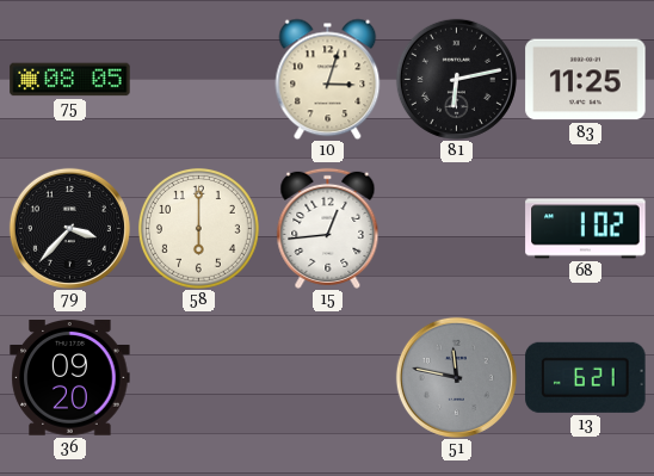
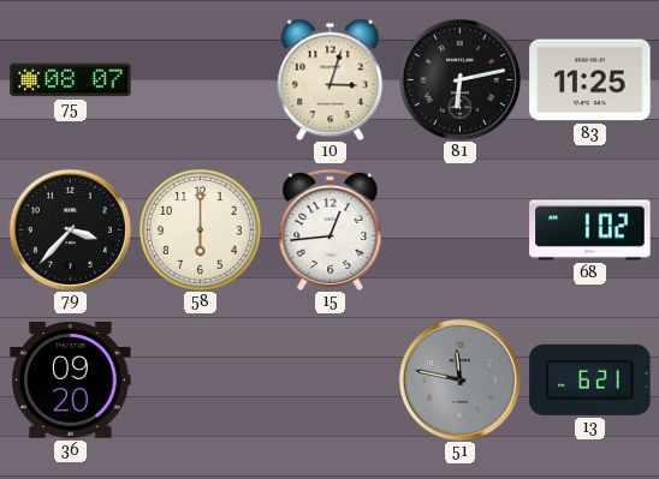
75: 08:05 -> 08:07 (71, 80)
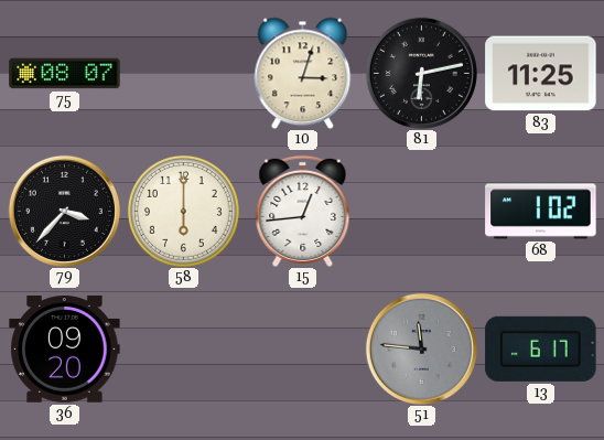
51: 11:47 -> 11:46 (421, 348)
13: 6:21 -> 6:17 (541, 348)
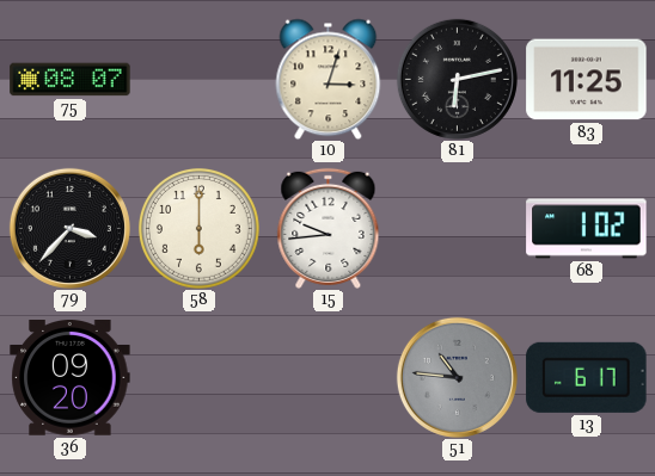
15: 12:44 -> 9:44 (329, 228)
51: 11:46 -> 10:46 (457, 377)
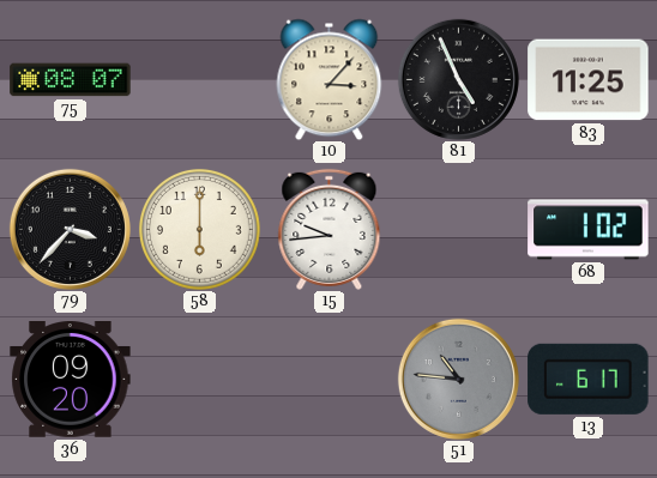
10: 3:03 -> 3:07 (330, 79)
81: 6:13 -> 4:56 (458, 79)
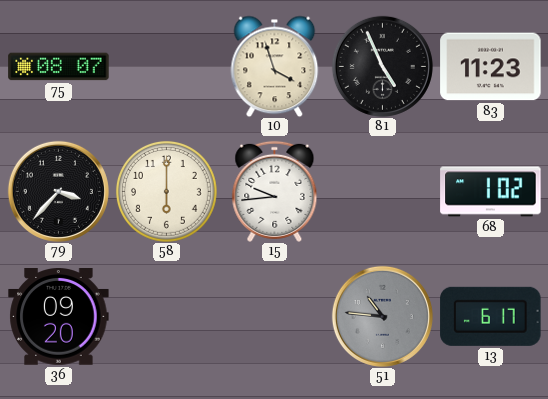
10: 3:07 -> 3:57 (275, 66)
83: 11:25 -> 11:23 (491, 67)
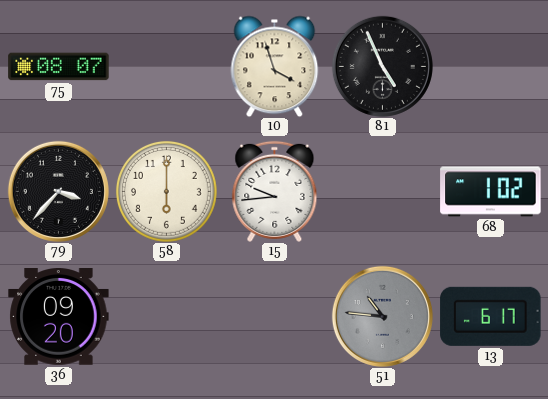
83: 11:23 -> none (491, 67)
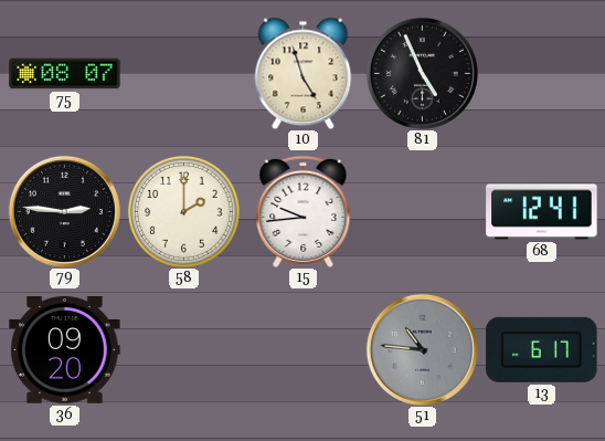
10: 3:57 -> 4:57 (304, 73)
79: 3:37 -> 2:46 (64, 211)
58: 6:00 -> 2:00 (184, 212)
68: 1:02 -> 12:41 (542, 212)
